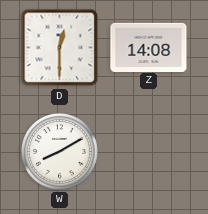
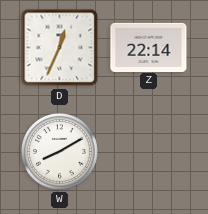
D: 12:30 -> 12:34 (60, 48)
Z: 14:08 -> 22:14 (149, 47)
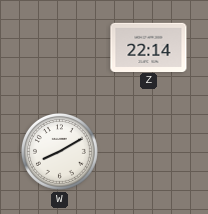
D: 12:34 -> none (60, 48)
